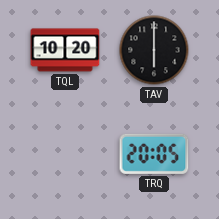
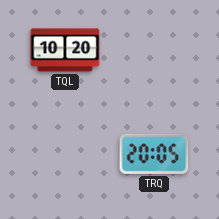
TAV: 6:00 -> none (154, 50)
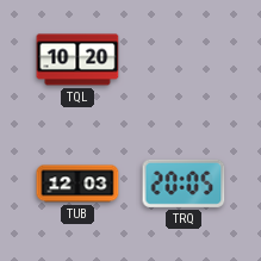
TUB: none -> 12:03 (77, 184)
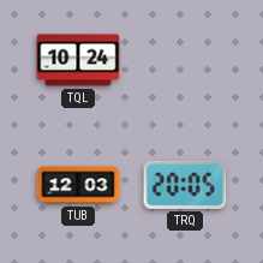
TQL: 10:20 -> 10:24 (78, 60)
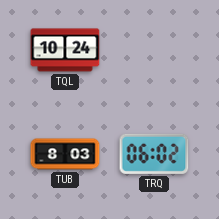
TUB: 12:03 -> 8:03 (65, 154)
TRQ: 20:05 -> 06:02 (154, 154)
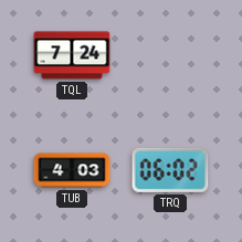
TQL: 10:24 -> 7:24 (72, 55)
TUB: 8:03 -> 4:03 (72, 170)
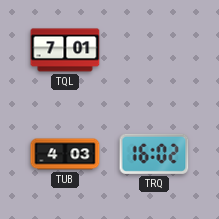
TQL: 7:24 -> 7:01 (65, 50)
TRQ: 06:02 -> 16:02 (154, 154)
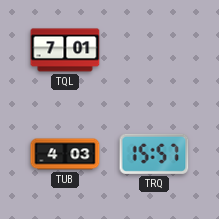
TRQ: 16:02 -> 15:57 (154, 154)
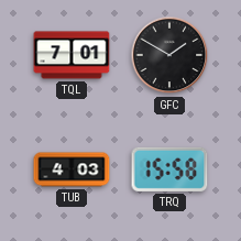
GFC: none -> 1:50 (169, 55)
TRQ: 15:57 -> 15:58 (169, 169)
